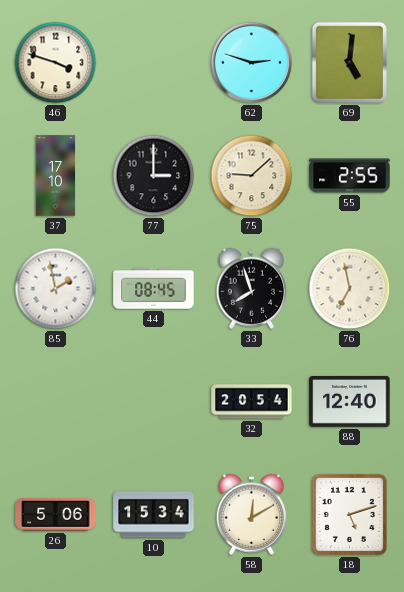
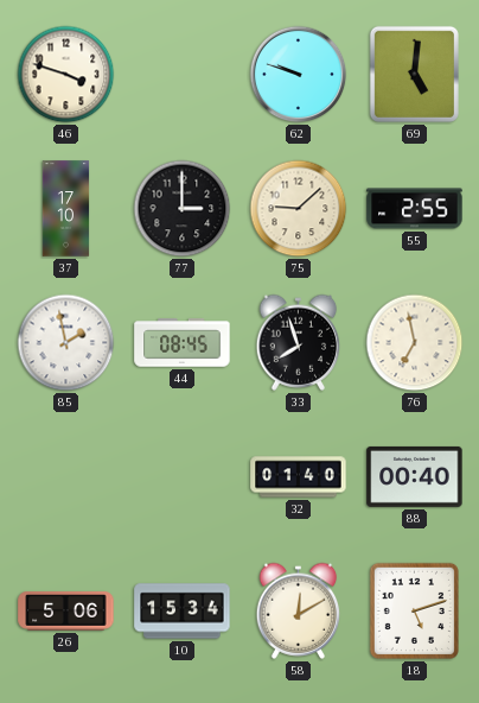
62: 2:48 -> 9:48 (299, 75)
32: 20:54 -> 01:40 (299, 477)
88: 12:40 -> 00:40 (415, 476)
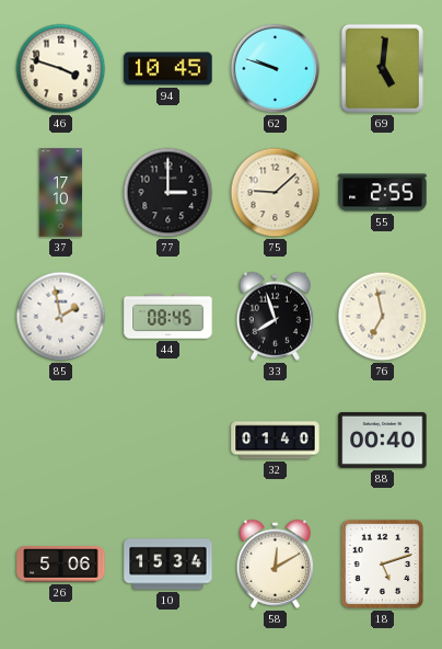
94: none -> 10:45 (168, 69)
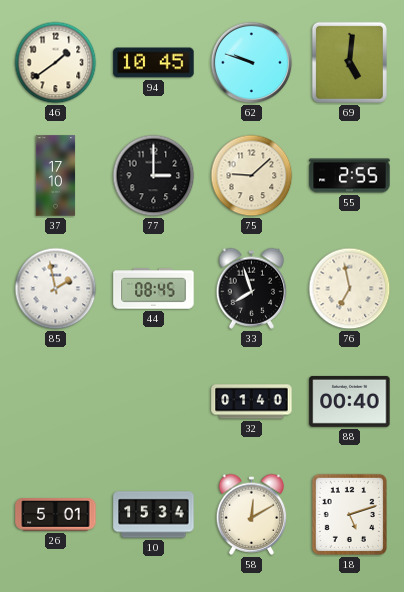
46: 3:48 -> 1:39 (56, 63)
26: 5:06 -> 5:01 (56, 515)
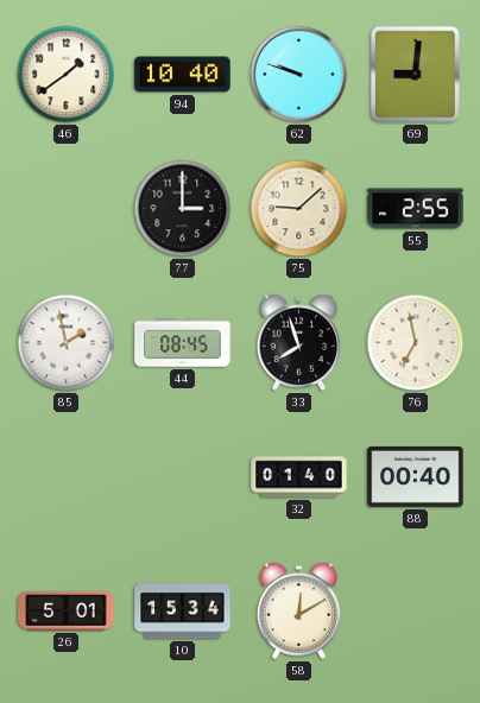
94: 10:45 -> 10:40 (183, 75)
69: 5:01 -> 9:01 (415, 74)
37: 17:10 -> none (56, 176)
18: 5:12 -> none (349, 514)
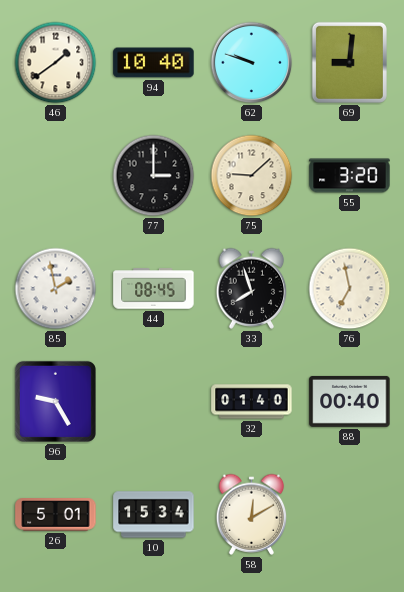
55: 2:55 -> 3:20 (350, 176)
96: none -> 9:25 (55, 401)
